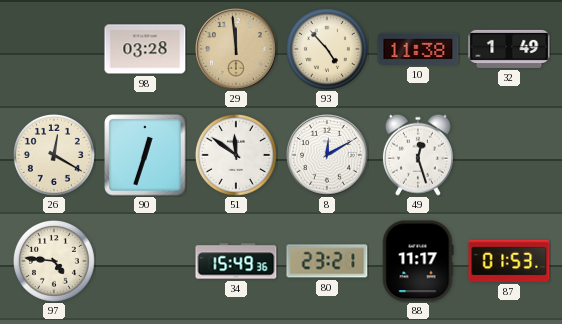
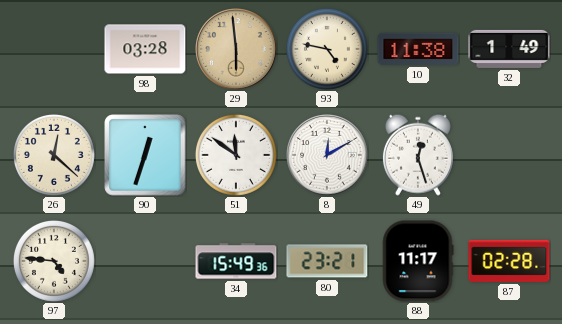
29: 11:59 -> 5:59 (236, 49)
93: 4:53 -> 4:47 (327, 49)
26: 12:20 -> 12:22 (54, 155)
87: 01:53 -> 02:28 (509, 261)
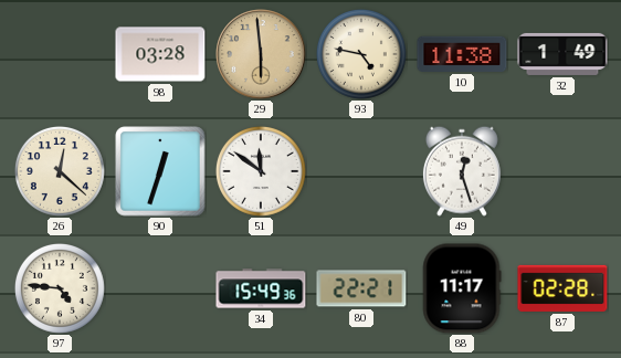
8: 12:10 -> none (327, 155)
80: 23:21 -> 22:21 (361, 288)
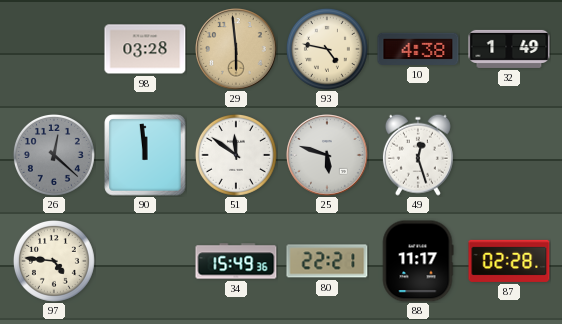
10: 11:38 -> 4:38 (418, 49)
26 dial: cream -> grey (54, 155)
90: 12:33 -> 11:59 (145, 155)
25: none -> 5:48 (327, 155)
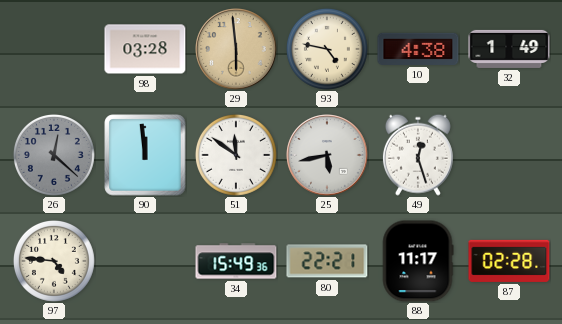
25: 5:48 -> 5:43 (327, 155)
